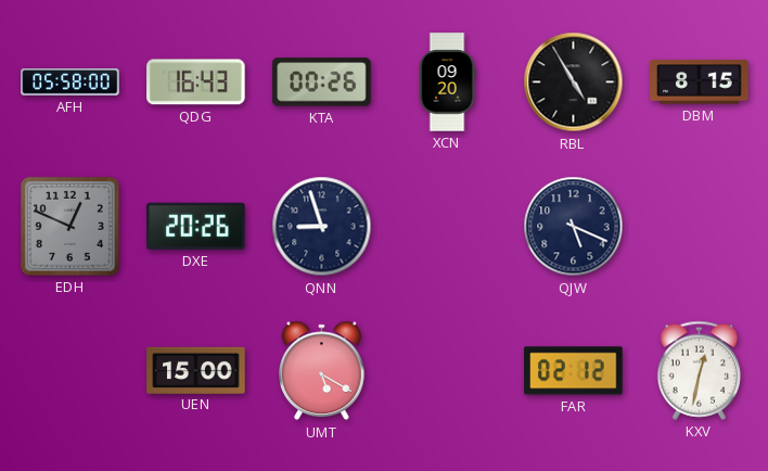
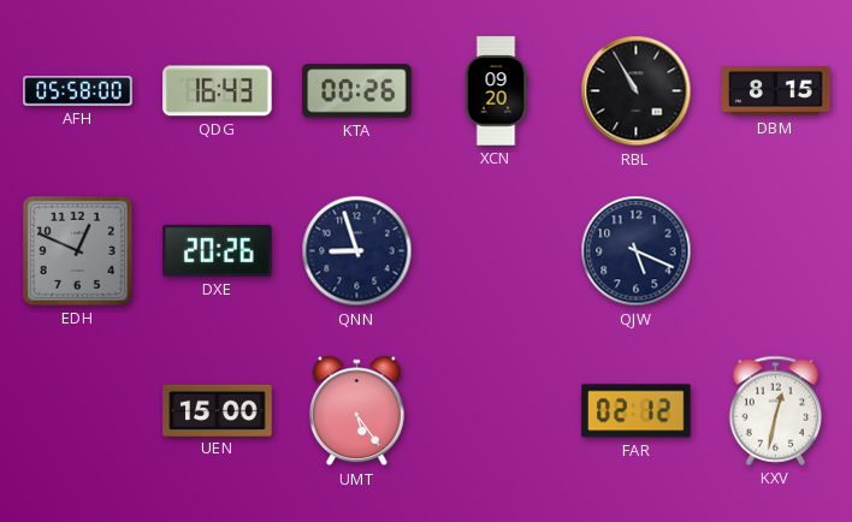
RBL: 4:55 -> 10:55 (637, 91)
UMT: 5:20 -> 5:24 (357, 411)
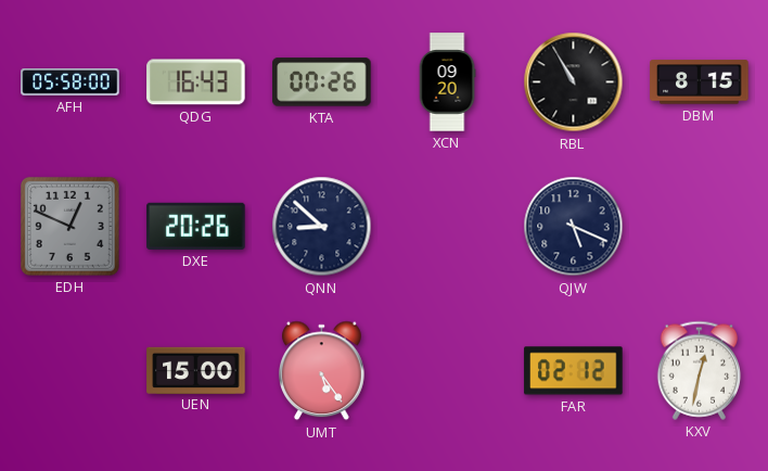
QNN: 8:57 -> 8:52 (322, 227)
